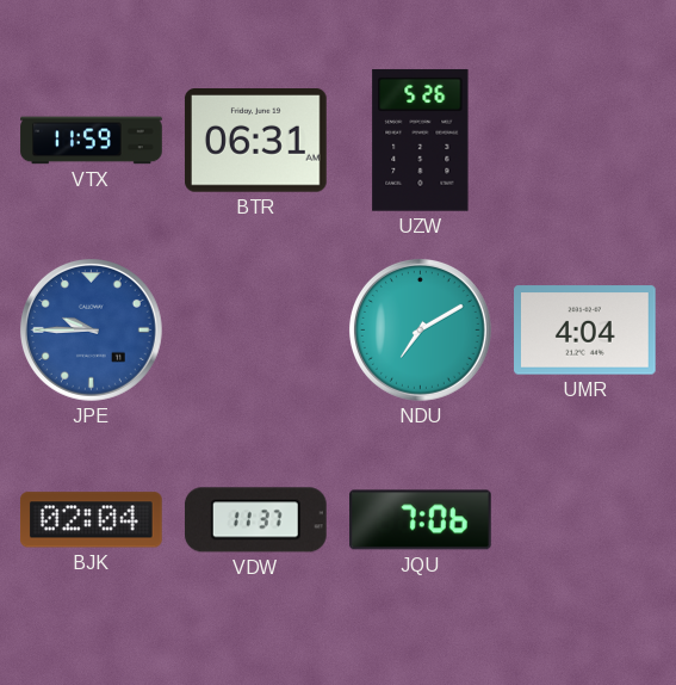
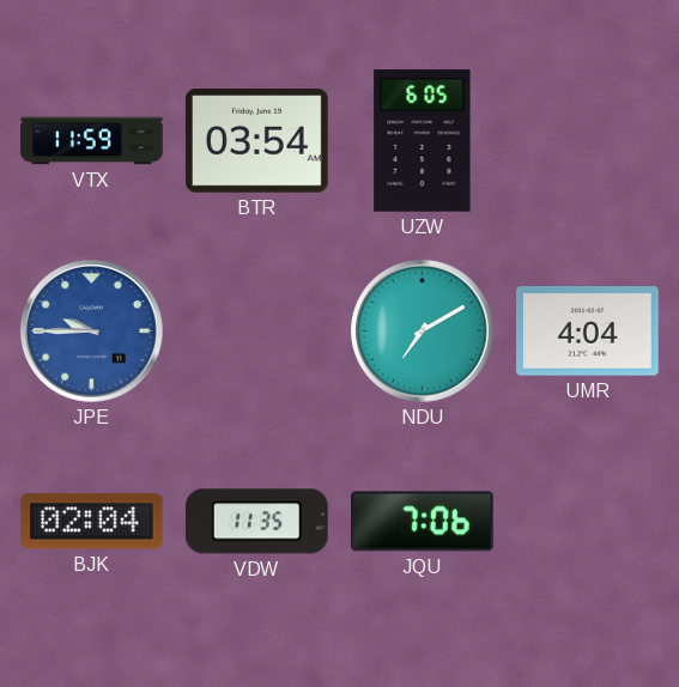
BTR: 06:31 -> 03:54 (257, 141)
UZW: 5:26 -> 6:05 (423, 140)
VDW: 11:37 -> 11:35 (256, 522)
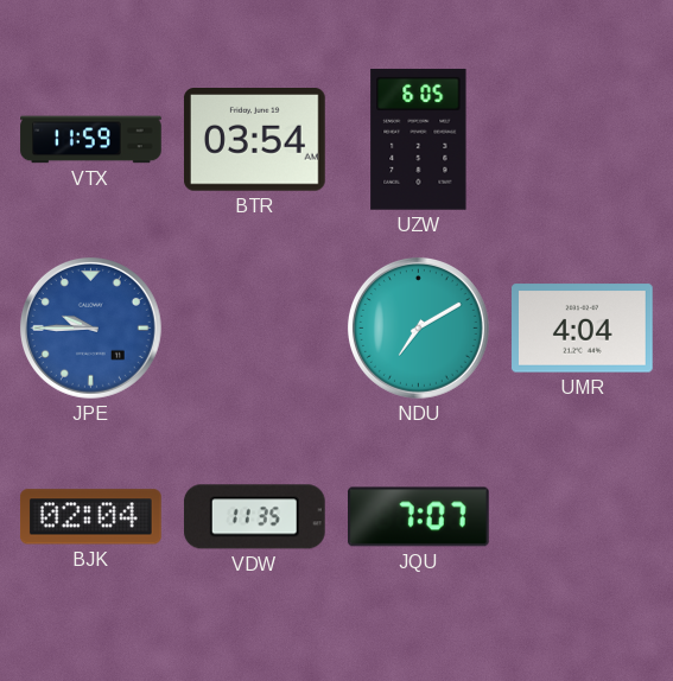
JQU: 7:06 -> 7:07 (419, 517)
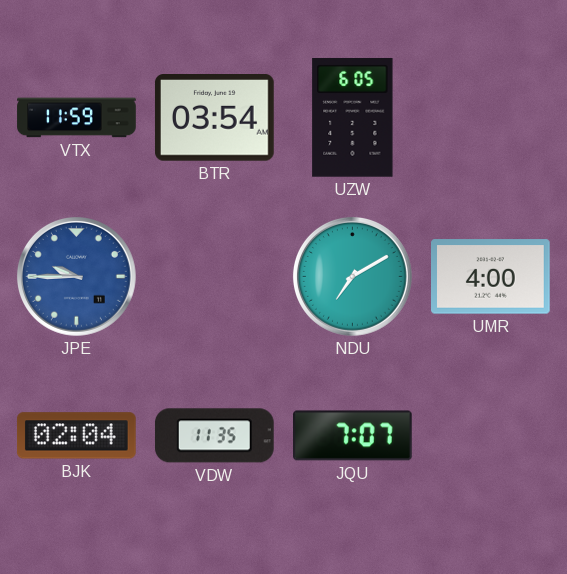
UMR: 4:04 -> 4:00 (491, 277)
